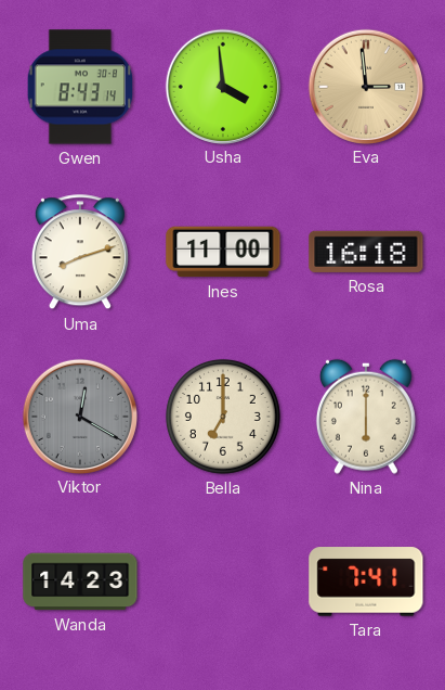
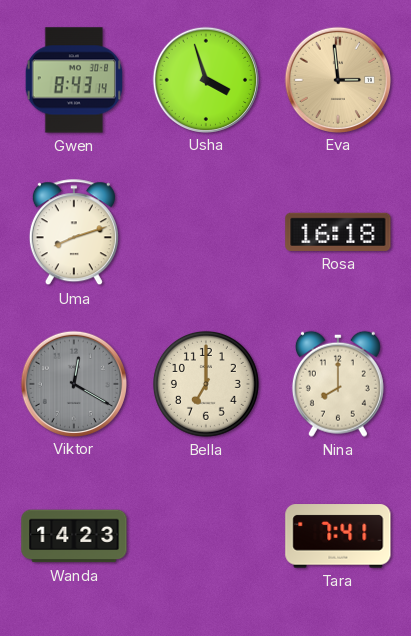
Usha: 3:59 -> 3:57 (205, 79)
Ines: 11:00 -> none (223, 252)
Nina: 6:00 -> 8:00 (338, 384)
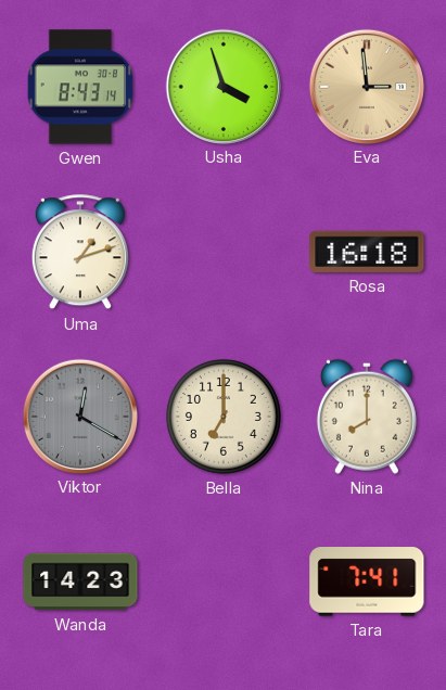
Uma: 8:12 -> 1:12 (80, 253)
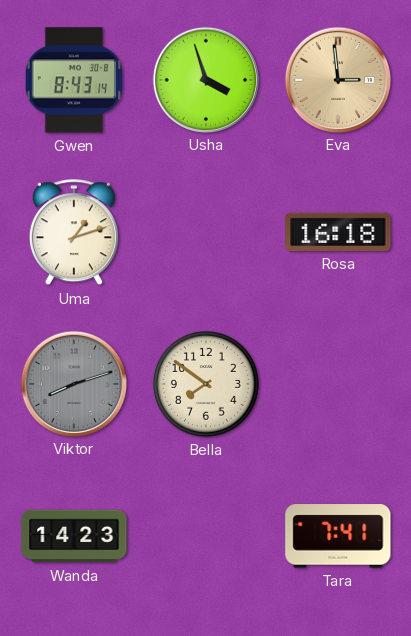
Viktor: 12:20 -> 8:12 (73, 383)
Bella: 7:00 -> 7:51 (206, 384)
Nina: 8:00 -> none (367, 417)
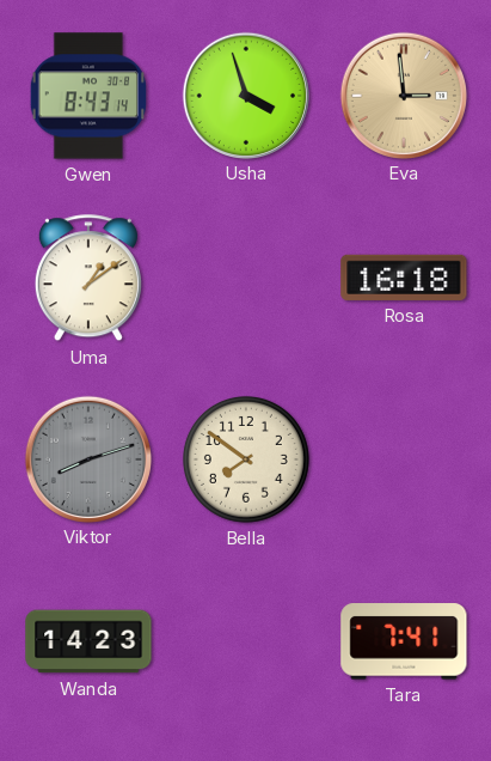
Uma: 1:12 -> 1:09 (88, 279)
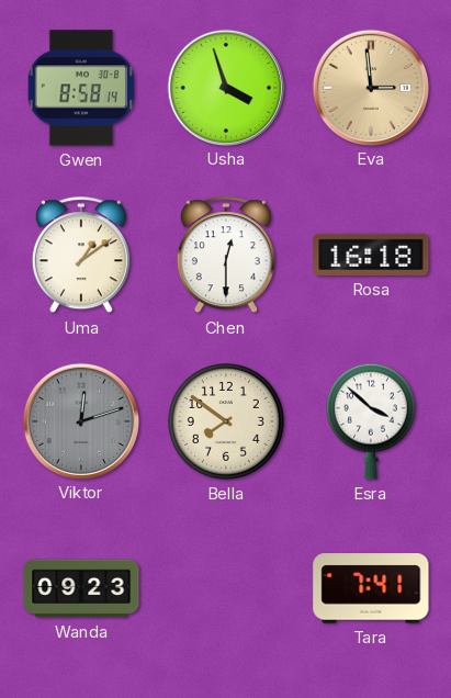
Gwen: 8:43 -> 8:58 (80, 88)
Chen: none -> 12:30 (226, 256)
Viktor: 8:12 -> 12:12 (80, 420)
Esra: none -> 3:52 (371, 421)
Wanda: 14:23 -> 09:23 (81, 588)
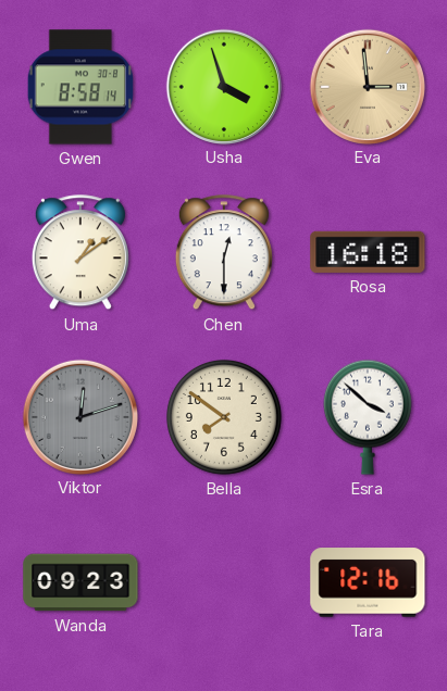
Tara: 7:41 -> 12:16 (368, 582)
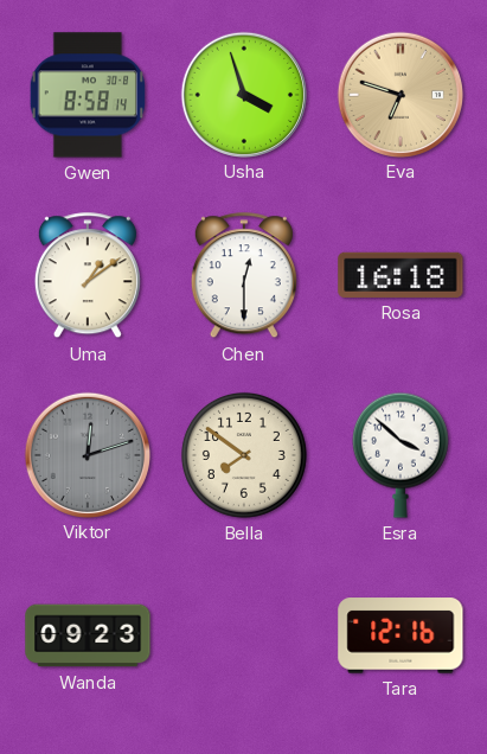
Eva: 2:59 -> 6:48 (399, 94)
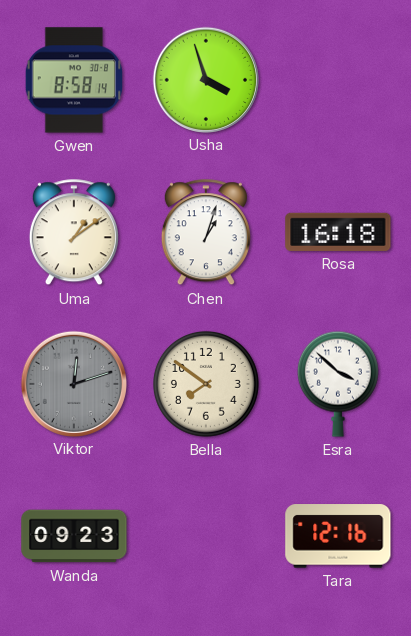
Eva: 6:48 -> none (399, 94)
Chen: 12:30 -> 1:03 (206, 233)
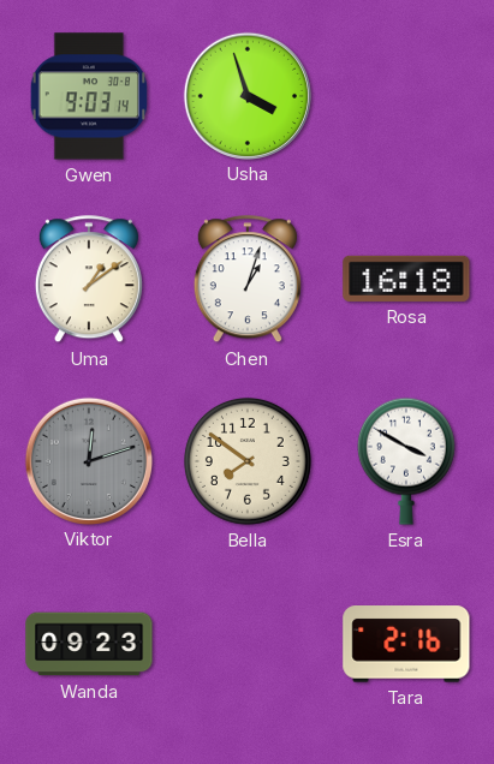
Gwen: 8:58 -> 9:03 (88, 96)
Esra: 3:52 -> 3:50 (406, 461)
Tara: 12:16 -> 2:16 (406, 644)
